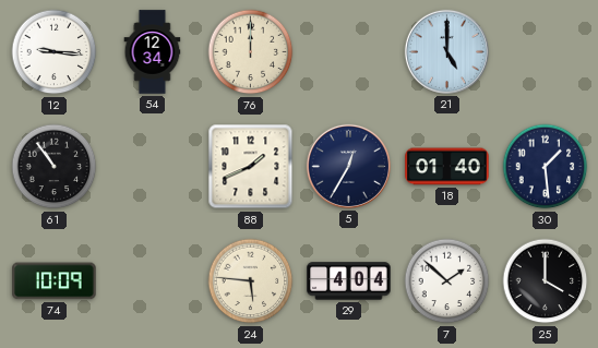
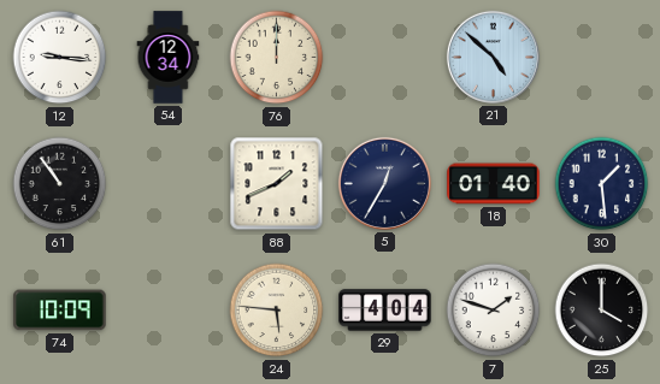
21: 5:00 -> 4:52 (493, 57)
7: 1:52 -> 1:48 (494, 311)
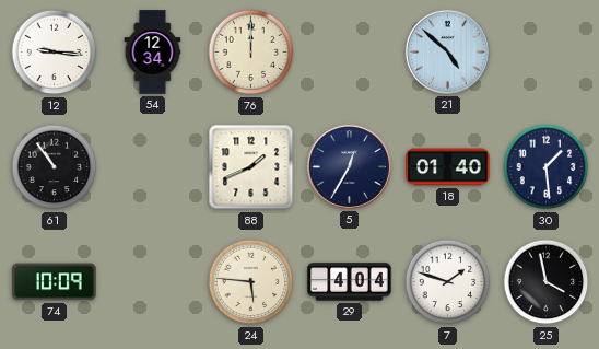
25: 4:00 -> 3:58 (547, 282)
